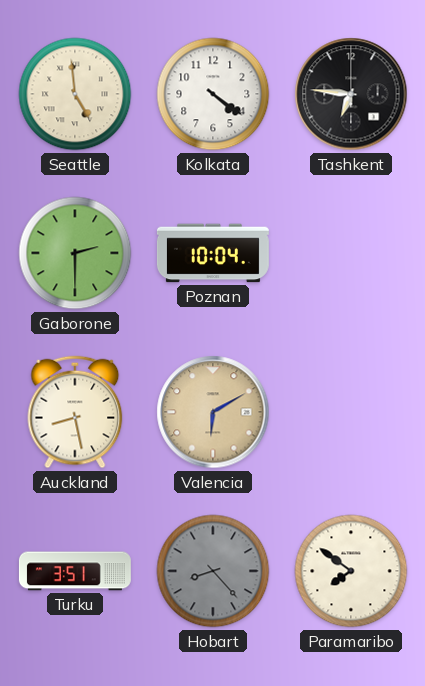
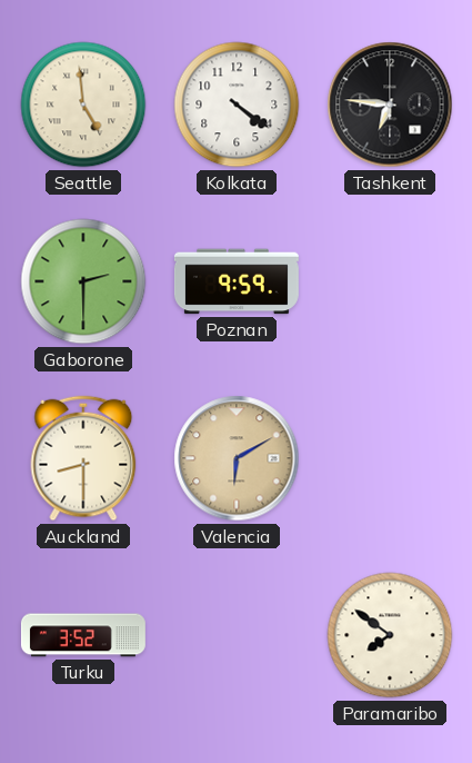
Poznan: 10:04 -> 9:59 (237, 281)
Auckland: 8:28 -> 8:30 (83, 458)
Turku: 3:51 -> 3:52 (83, 635)
Hobart: 8:23 -> none (213, 571)
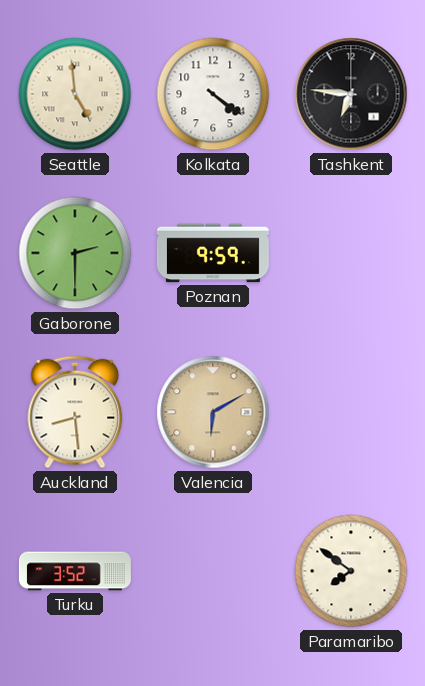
Auckland: 8:30 -> 8:29 (75, 412)
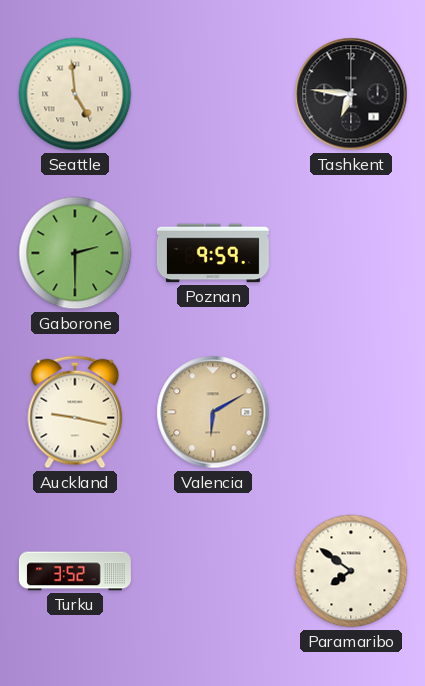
Kolkata: 4:21 -> none (213, 94)
Auckland: 8:29 -> 9:17 (75, 412)
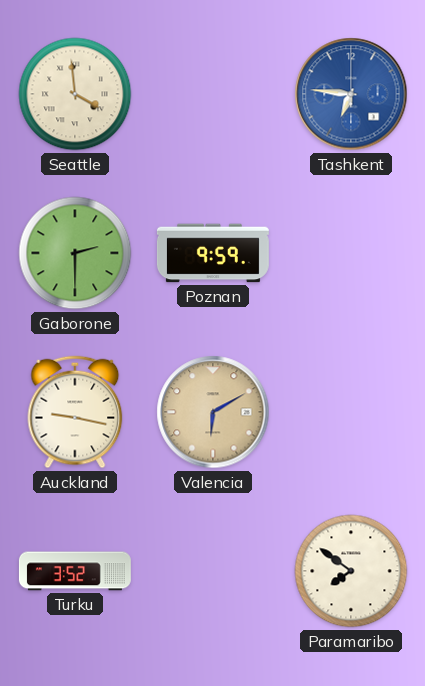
Seattle: 4:59 -> 3:59 (75, 94)
Tashkent dial: black -> blue (351, 94)
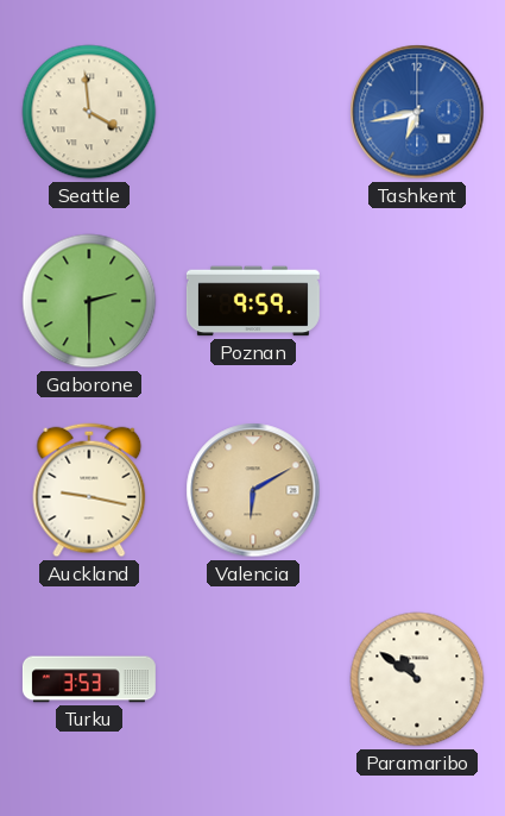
Tashkent: 6:46 -> 6:43 (417, 112)
Turku: 3:52 -> 3:53 (89, 679)
Paramaribo: 7:51 -> 10:51 (417, 679)
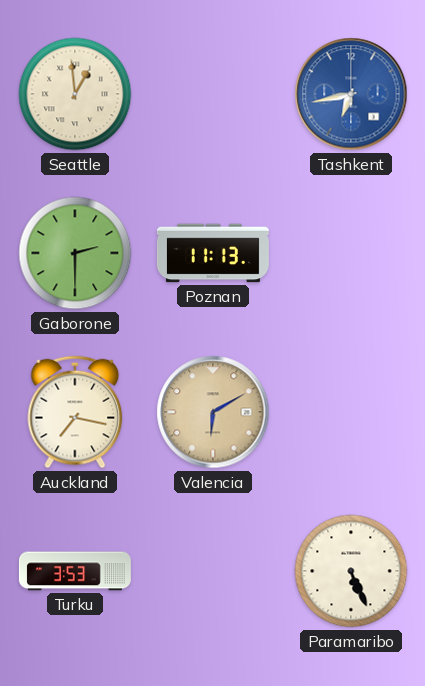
Seattle: 3:59 -> 12:59 (75, 94)
Poznan: 9:59 -> 11:13 (213, 253)
Auckland: 9:17 -> 7:17 (75, 412)
Paramaribo: 10:51 -> 5:26 (351, 571)
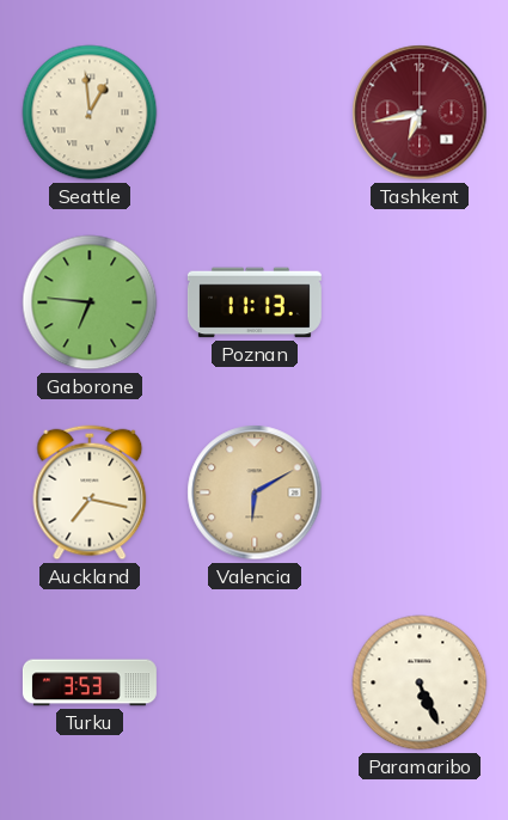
Tashkent dial: blue -> burgundy (420, 112)
Gaborone: 2:30 -> 6:46 (90, 302)
